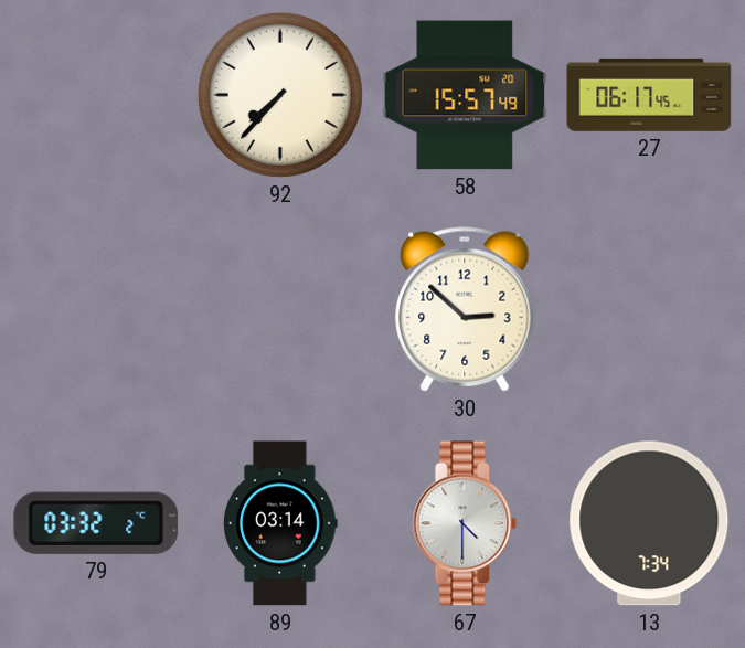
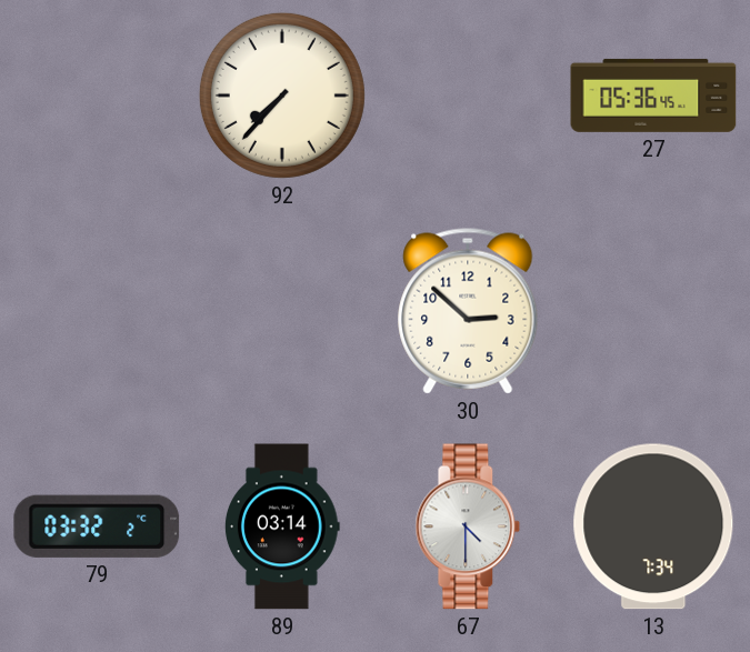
58: 15:57 -> none (465, 95)
27: 06:17 -> 05:36 (653, 96)
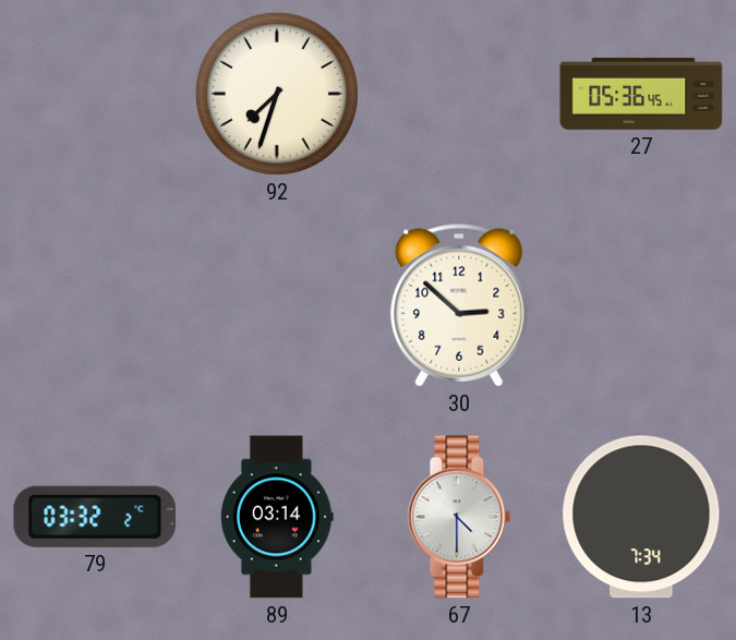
92: 7:37 -> 7:33 (277, 94)
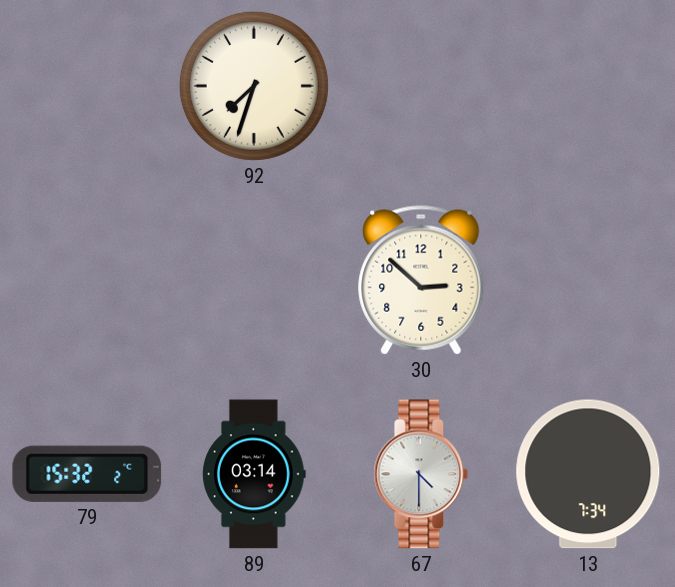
27: 05:36 -> none (641, 94)
79: 03:32 -> 15:32 (87, 474)
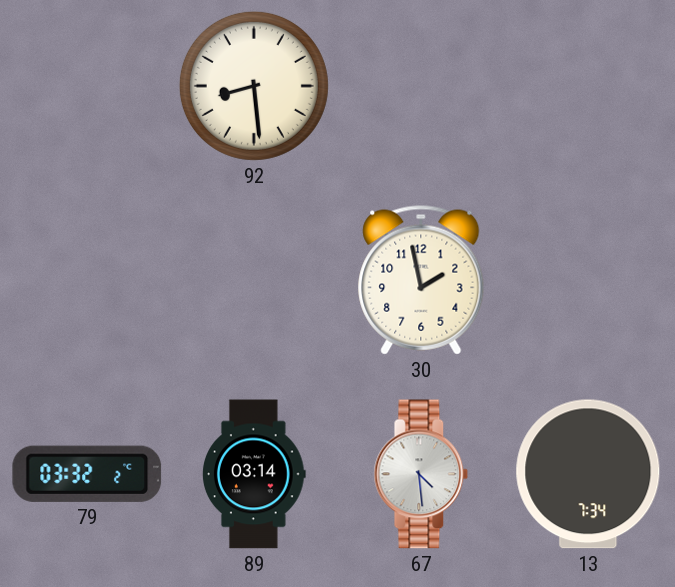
92: 7:33 -> 8:29 (254, 86)
30: 2:52 -> 1:58 (421, 280)
79: 15:32 -> 03:32 (87, 474)
67: 4:30 -> 4:29 (421, 474)
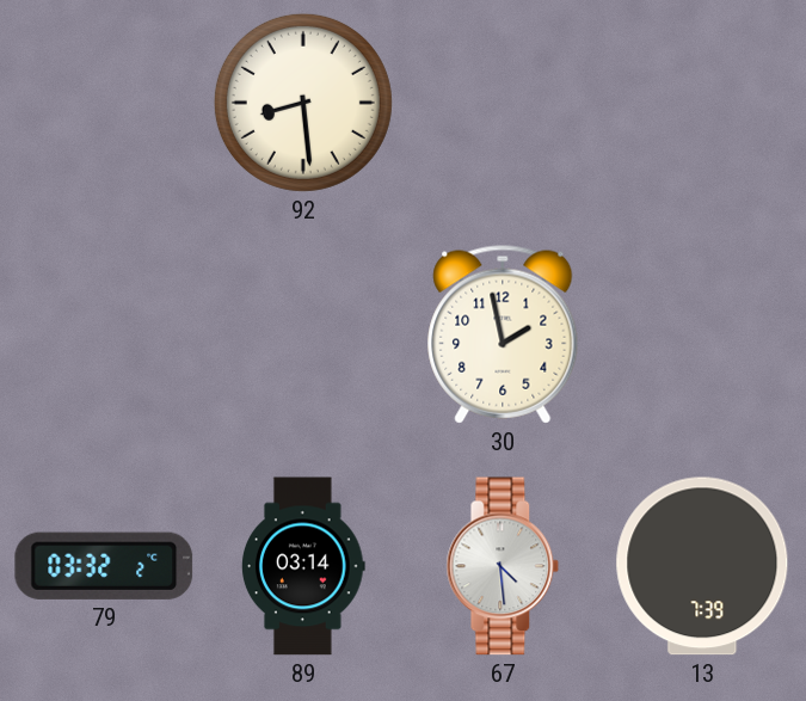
13: 7:34 -> 7:39 (702, 566)
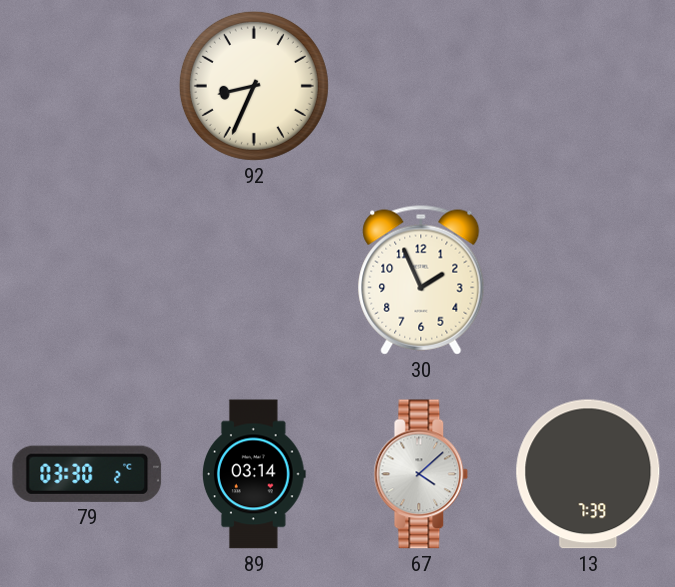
92: 8:29 -> 8:34 (254, 86)
30: 1:58 -> 1:56 (421, 280)
79: 03:32 -> 03:30 (87, 474)
67: 4:29 -> 4:08 (421, 474)
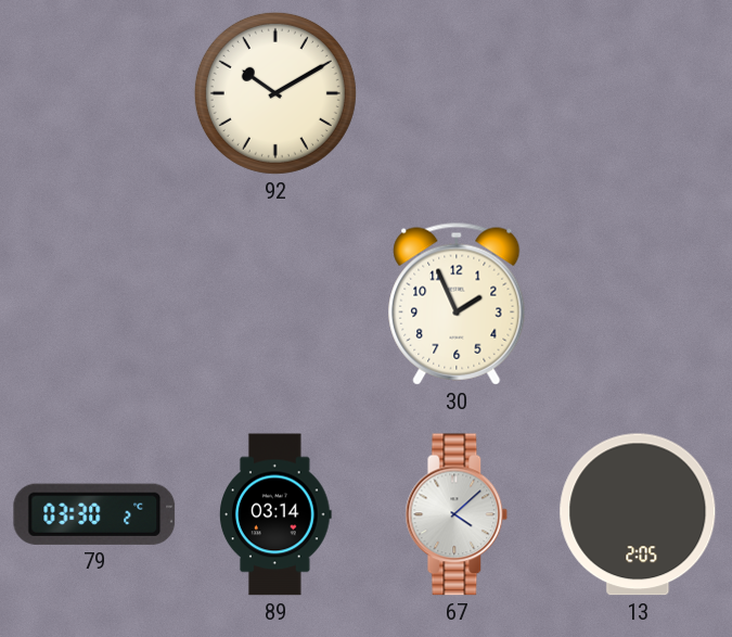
92: 8:34 -> 10:10 (275, 93)
13: 7:39 -> 2:05 (638, 514)
